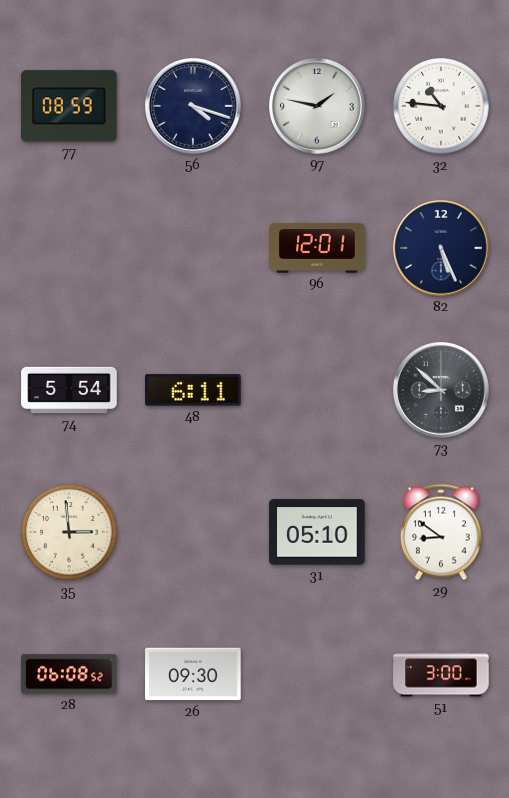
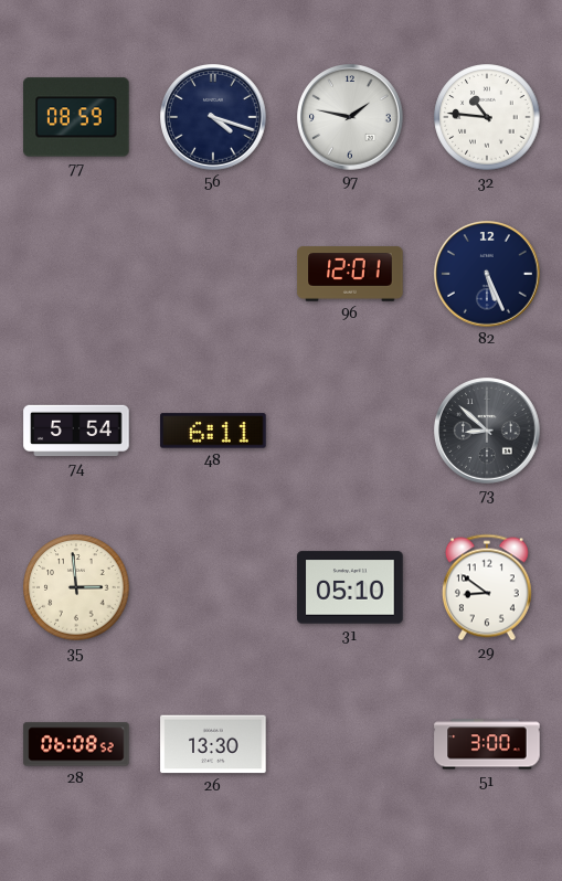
26: 09:30 -> 13:30 (213, 744)
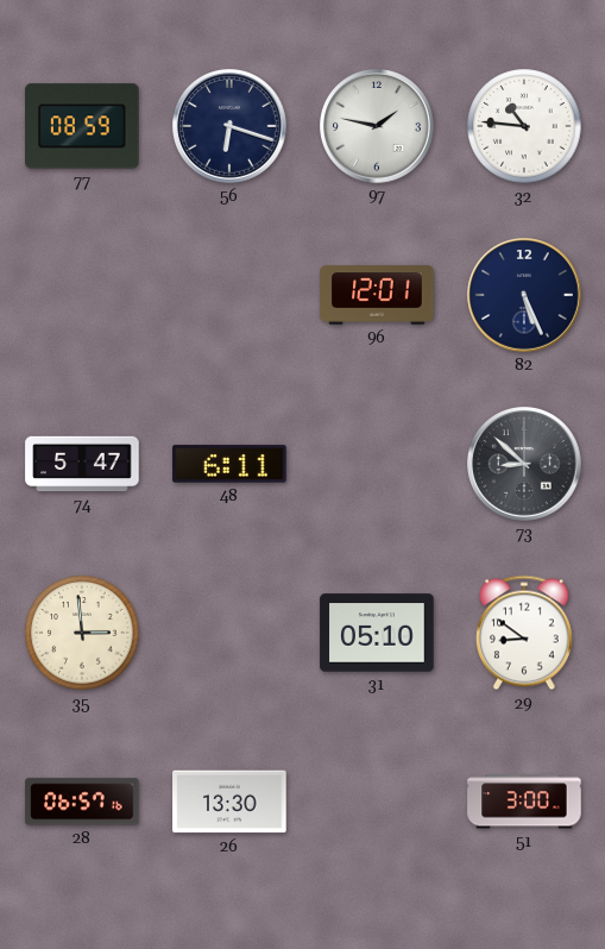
56: 4:18 -> 6:18 (229, 126)
74: 5:54 -> 5:47 (82, 464)
28: 06:08 -> 06:57 (82, 802)
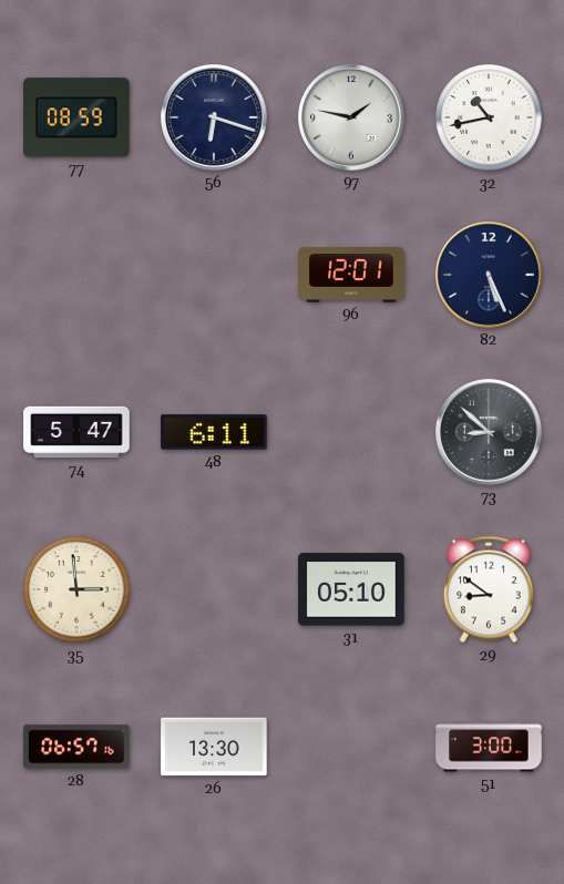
32: 10:46 -> 10:43 (489, 117)
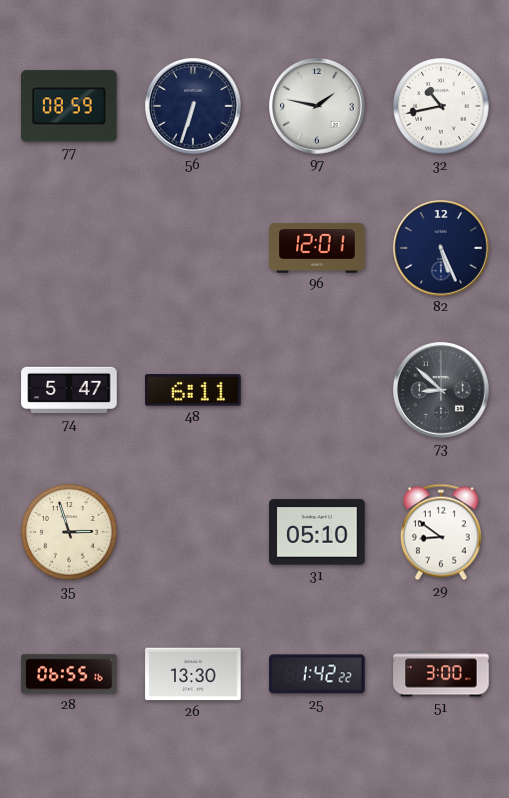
56: 6:18 -> 6:33 (193, 106)
35: 2:59 -> 2:57 (69, 532)
28: 06:57 -> 06:55 (69, 674)
25: none -> 1:42 (317, 674)
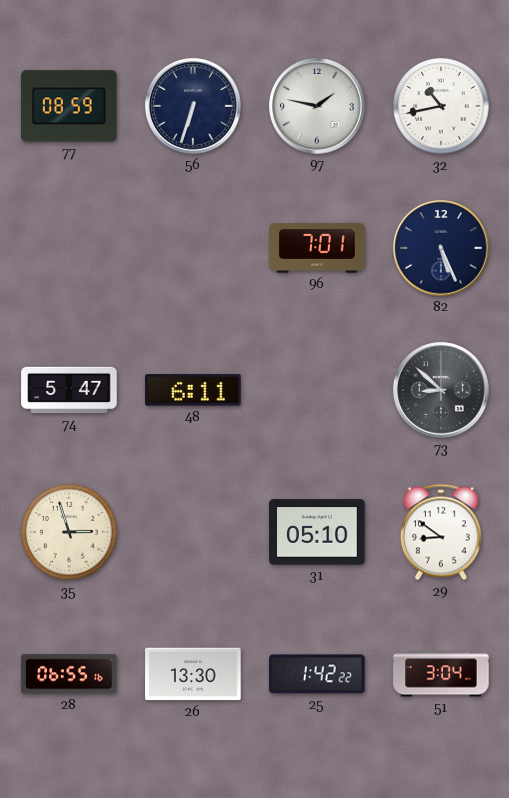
96: 12:01 -> 7:01 (317, 248)
51: 3:00 -> 3:04 (441, 674)
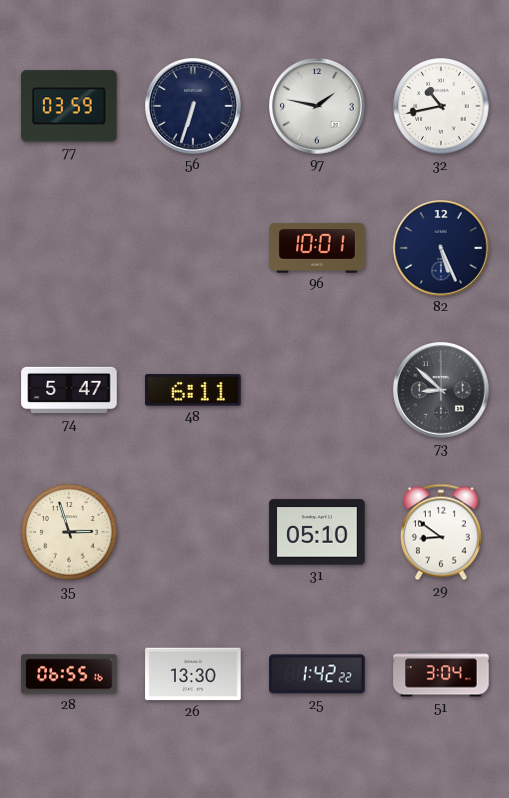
77: 08:59 -> 03:59 (69, 106)
96: 7:01 -> 10:01 (317, 248)
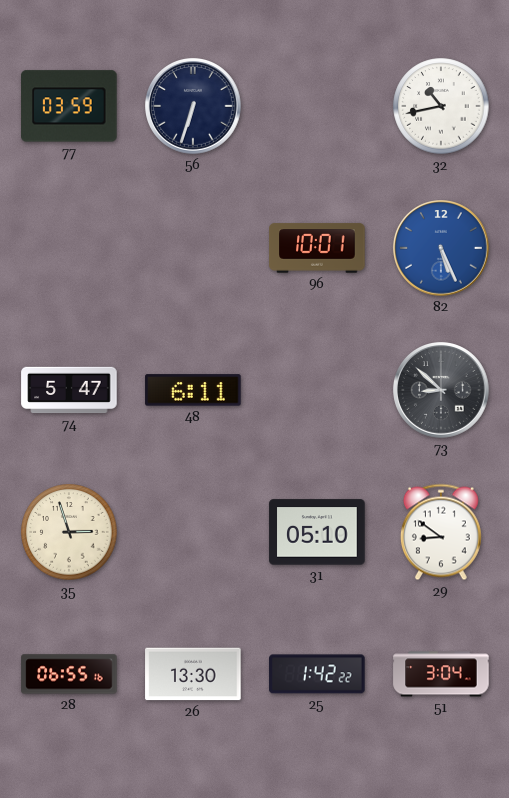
97: 1:47 -> none (317, 106)
82 dial: navy -> blue (441, 248)
